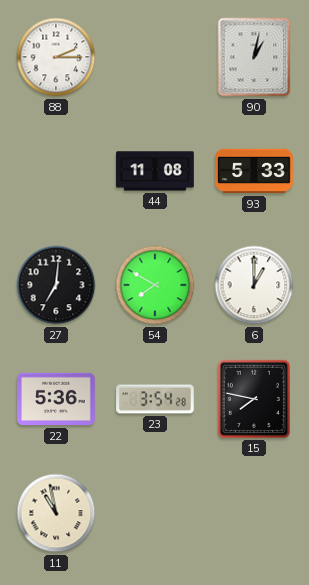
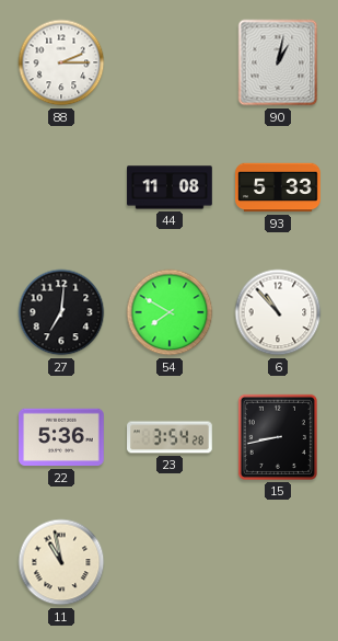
6: 1:00 -> 10:53 (278, 312)
15: 7:47 -> 8:43 (278, 437)
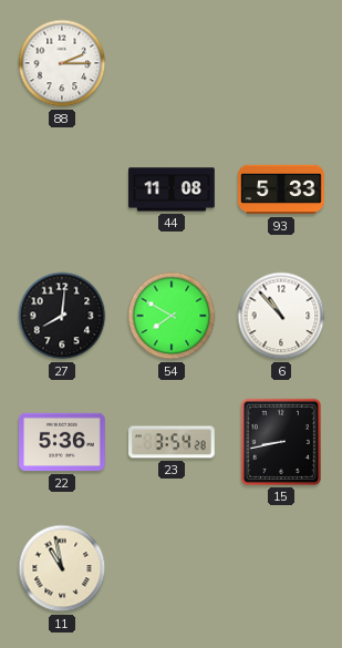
90: 1:02 -> none (278, 62)
27: 7:01 -> 8:01 (62, 316)
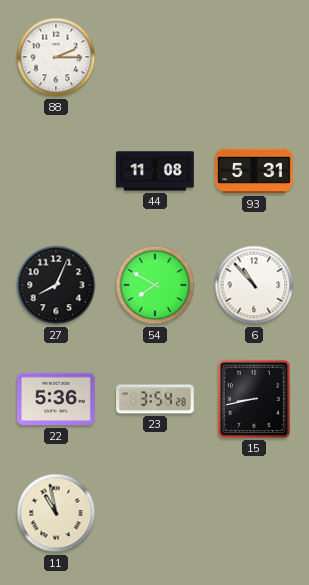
93: 5:33 -> 5:31 (254, 171)
27: 8:01 -> 8:04 (56, 285)
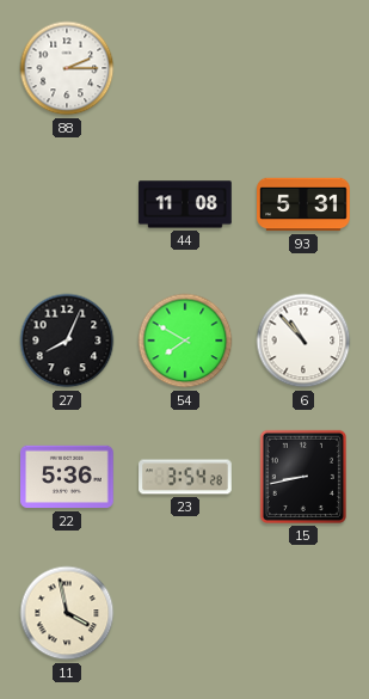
11: 10:58 -> 3:58 (67, 613)
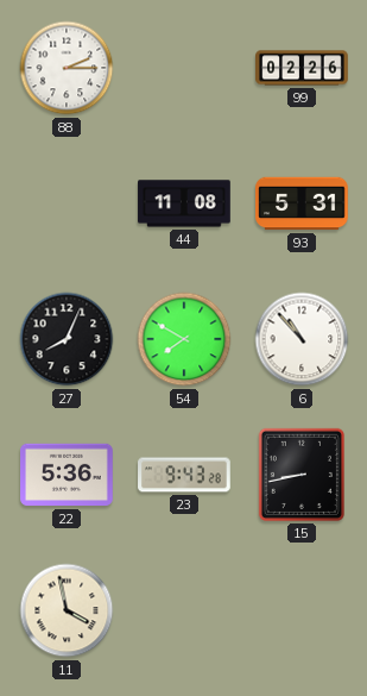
99: none -> 02:26 (302, 68)
23: 3:54 -> 9:43 (184, 475)
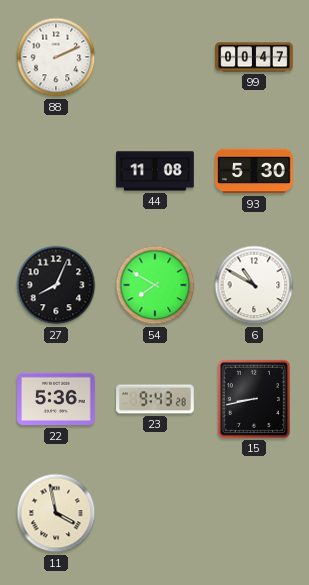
88: 2:15 -> 2:11 (56, 57)
99: 02:26 -> 00:47 (254, 57)
93: 5:31 -> 5:30 (254, 171)
6: 10:53 -> 10:50 (254, 285)
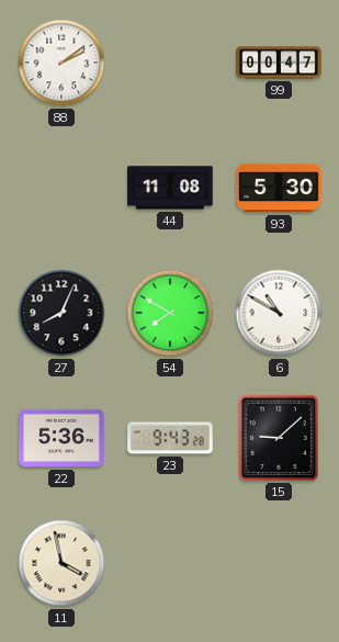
88: 2:11 -> 2:09 (61, 63)
15: 8:43 -> 9:08 (279, 438)
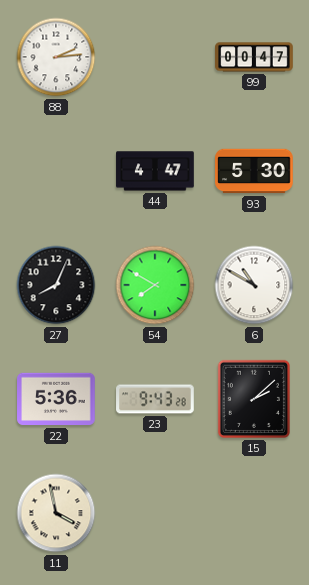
88: 2:09 -> 2:14 (56, 57)
44: 11:08 -> 4:47 (155, 171)
15: 9:08 -> 2:08 (254, 399)
